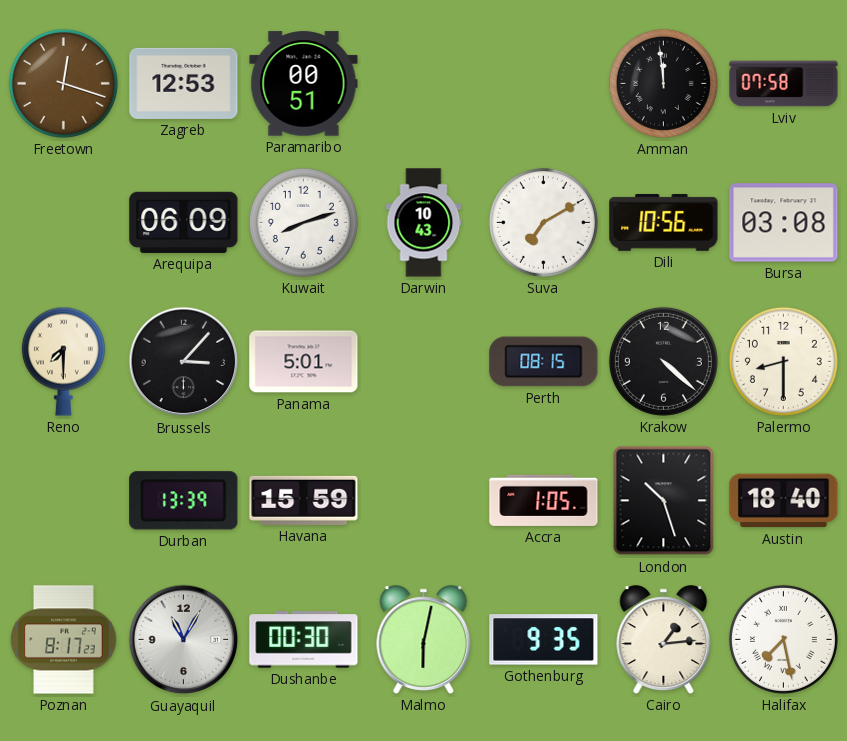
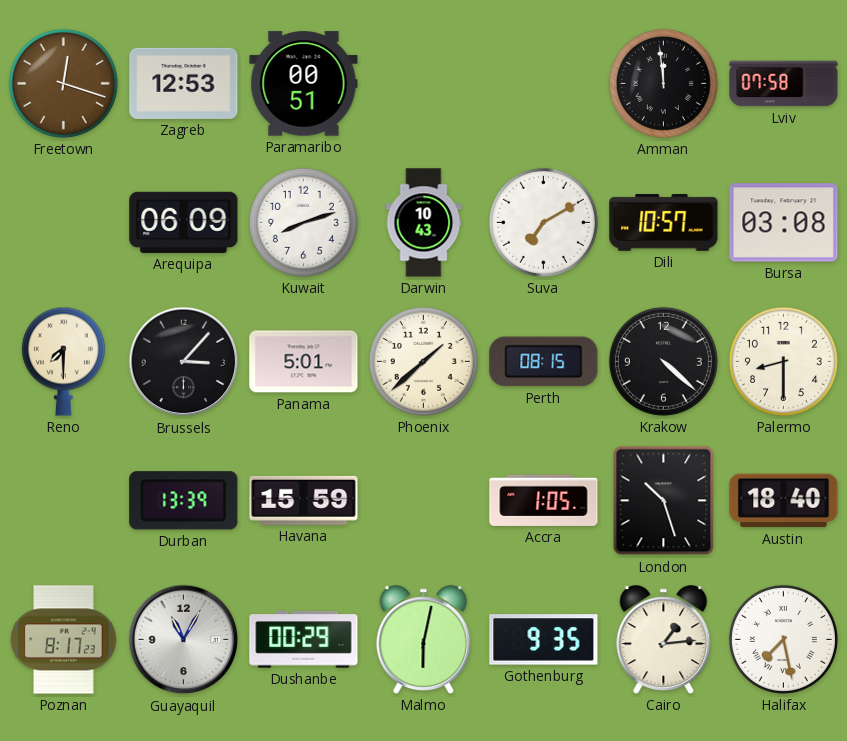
Dili: 10:56 -> 10:57 (664, 223)
Phoenix: none -> 1:38 (423, 361)
Dushanbe: 00:30 -> 00:29 (304, 640)
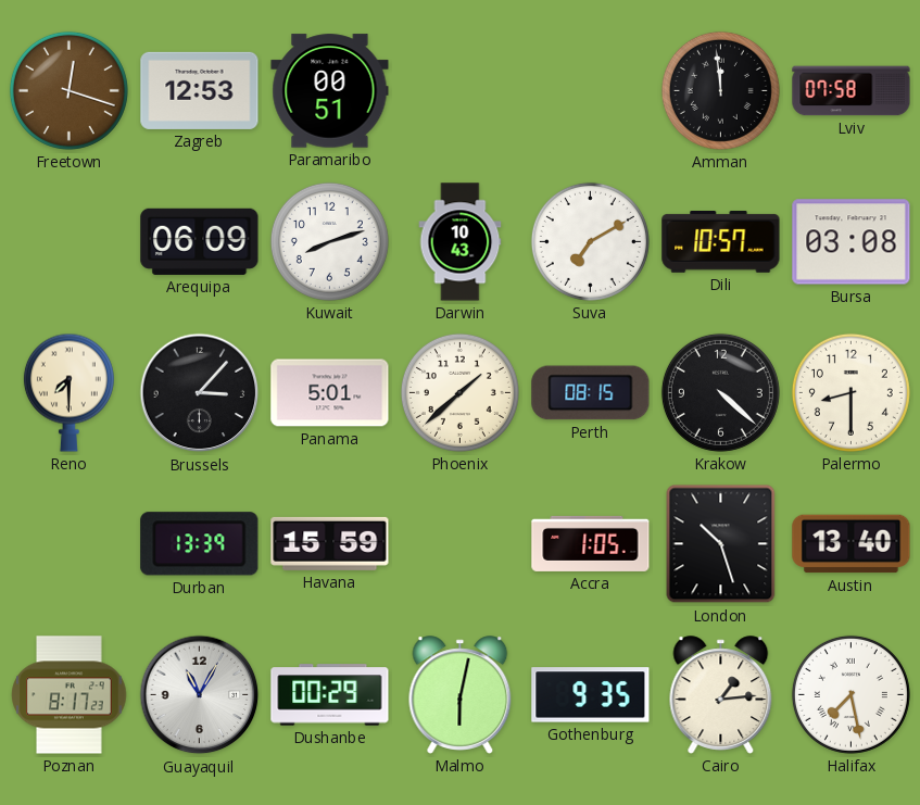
Austin: 18:40 -> 13:40 (852, 544)
